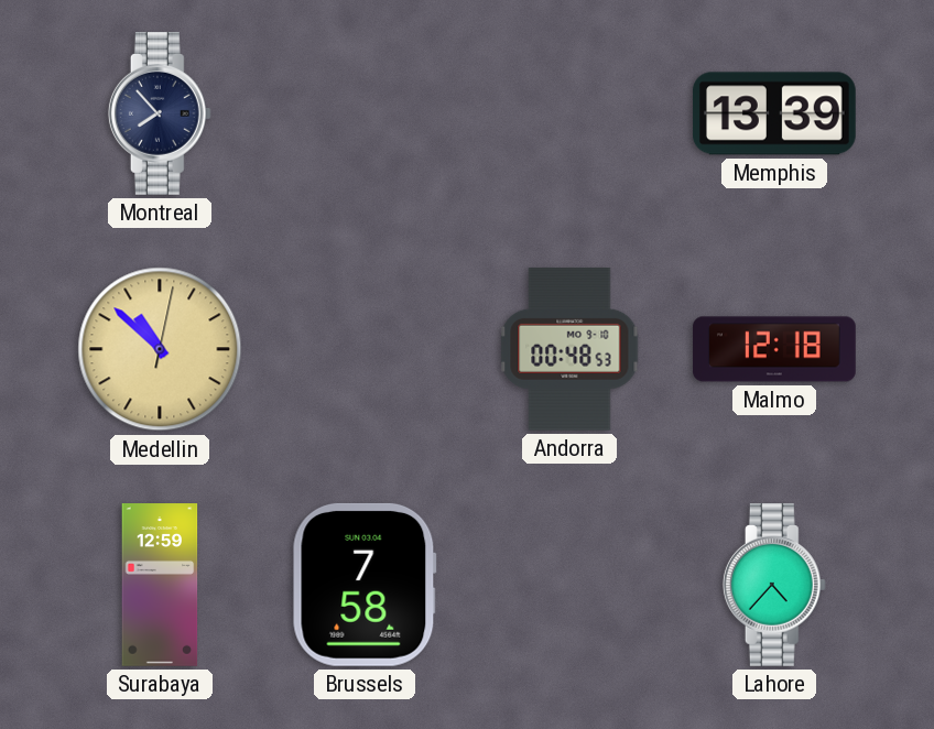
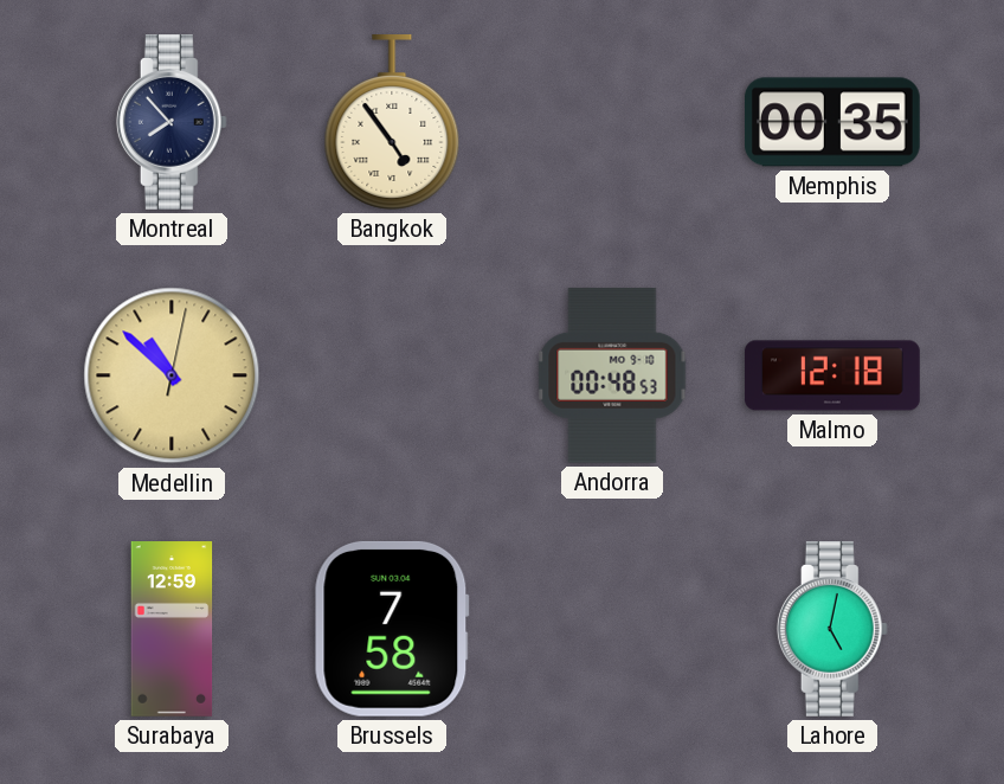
Bangkok: none -> 4:54 (392, 123)
Memphis: 13:39 -> 00:35 (834, 122)
Lahore: 4:37 -> 5:02 (832, 630)
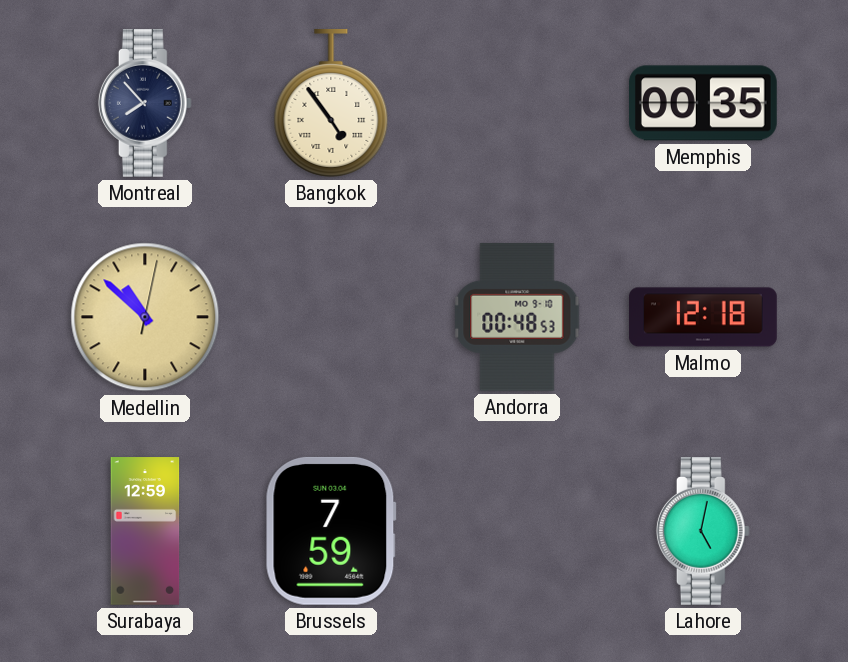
Brussels: 7:58 -> 7:59 (331, 531)
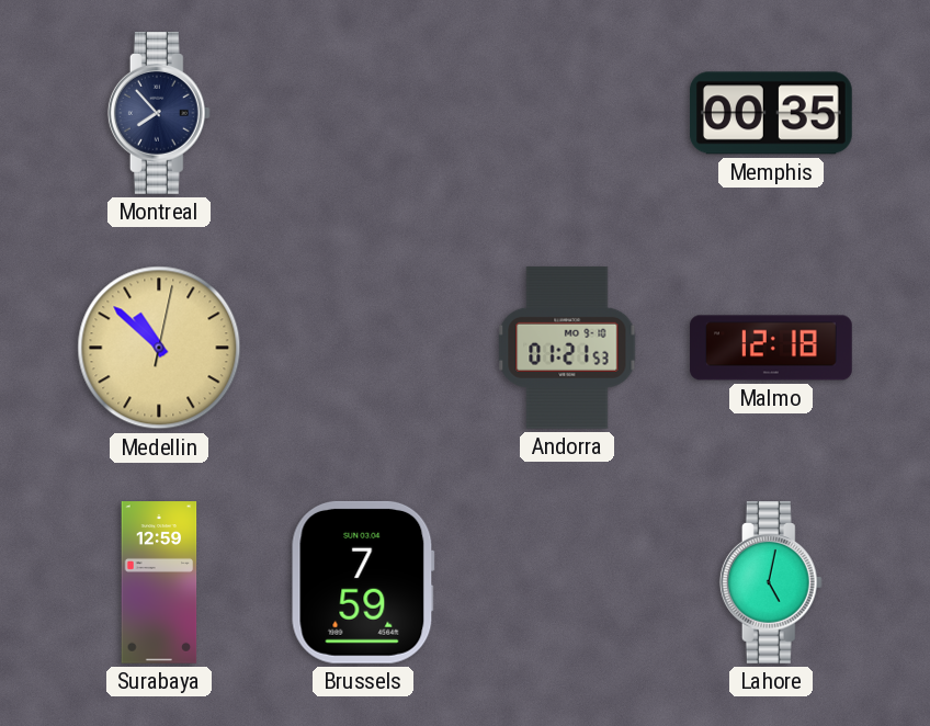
Bangkok: 4:54 -> none (331, 104)
Andorra: 00:48 -> 01:21 (567, 348)
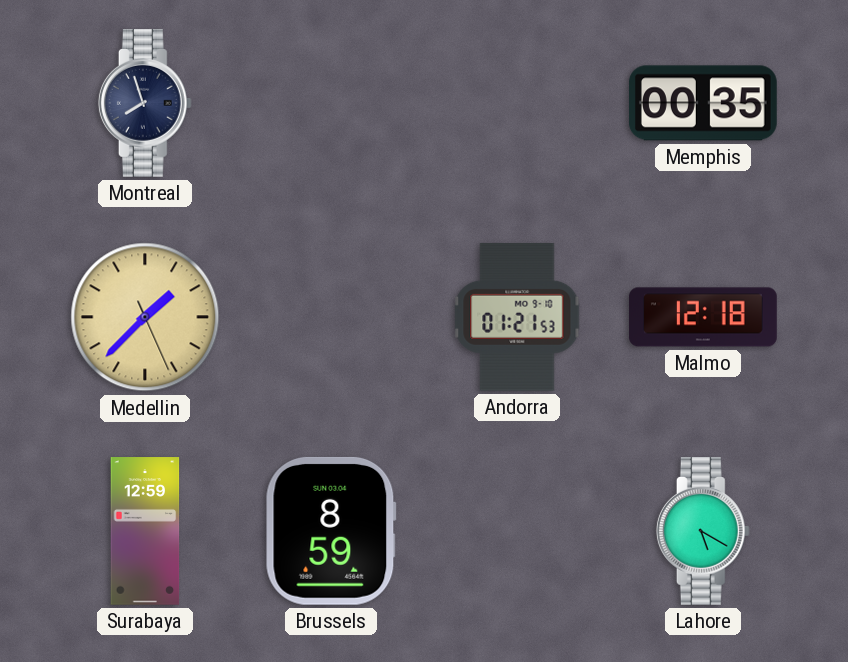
Montreal: 7:53 -> 7:57 (145, 104)
Medellin: 10:52 -> 1:37 (145, 317)
Brussels: 7:59 -> 8:59 (331, 531)
Lahore: 5:02 -> 5:20 (703, 532)
